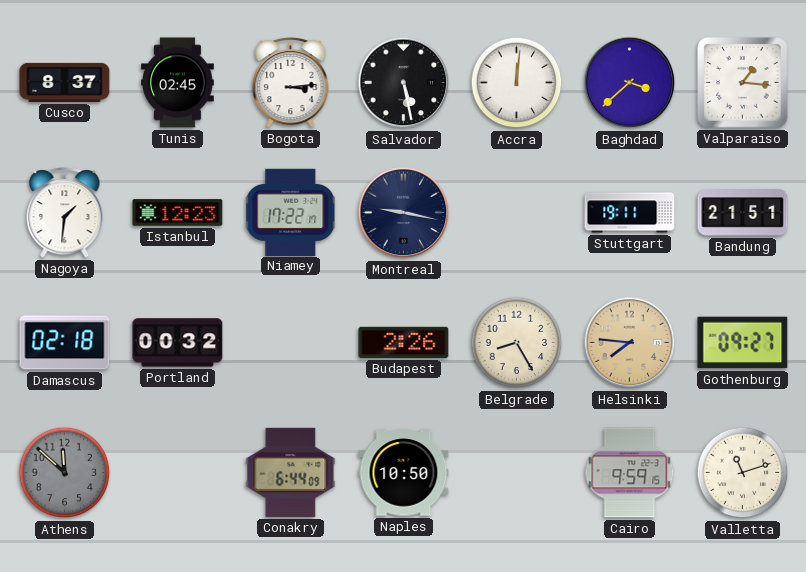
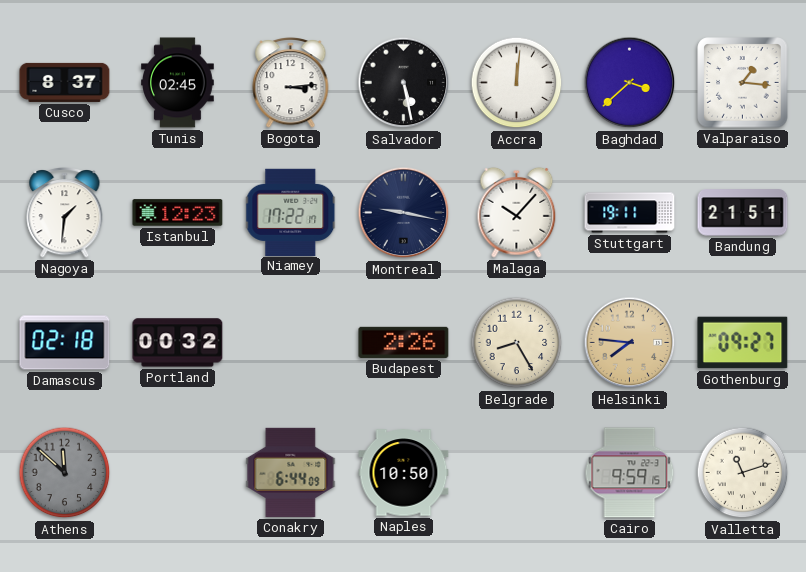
Malaga: none -> 10:07 (517, 212)
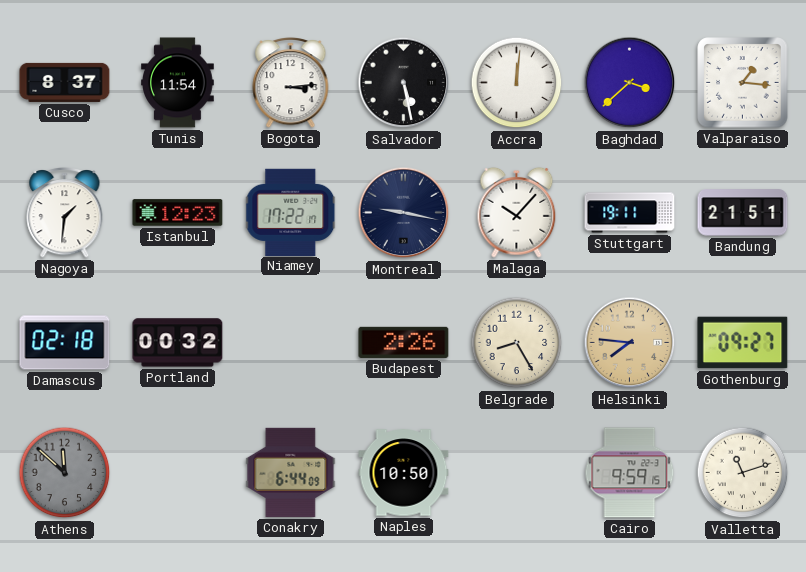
Tunis: 02:45 -> 11:54 (178, 83)
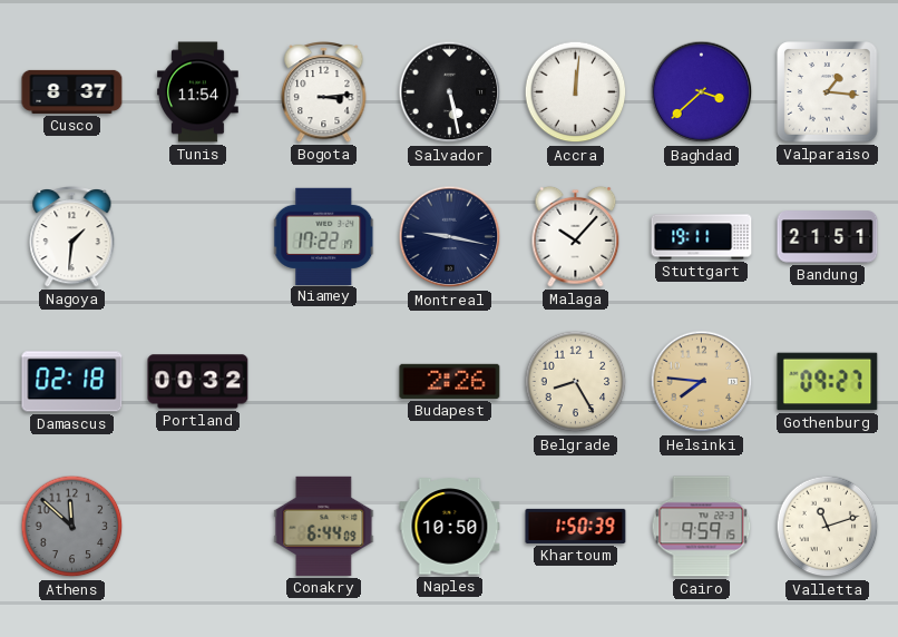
Istanbul: 12:23 -> none (178, 213)
Khartoum: none -> 1:50 (576, 526)
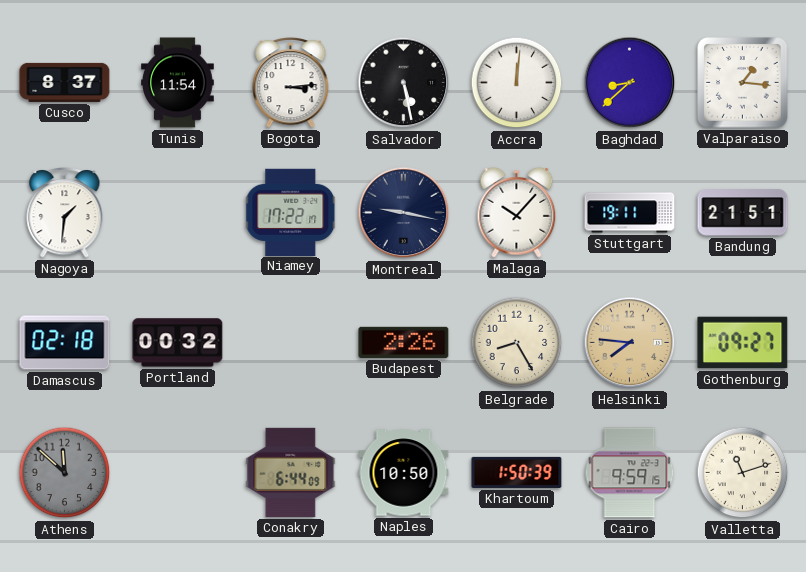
Baghdad: 3:38 -> 8:38 (630, 83)
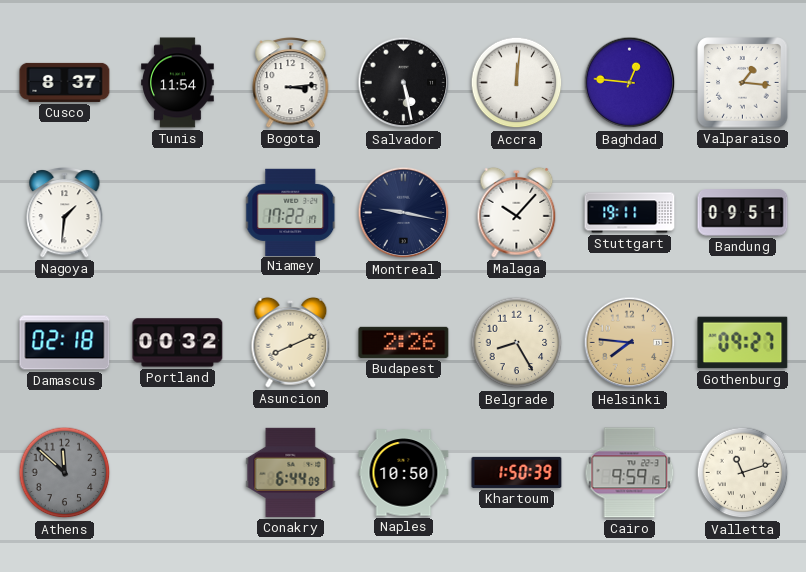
Baghdad: 8:38 -> 12:46 (630, 83)
Bandung: 21:51 -> 09:51 (743, 213)
Asuncion: none -> 8:11 (291, 342)
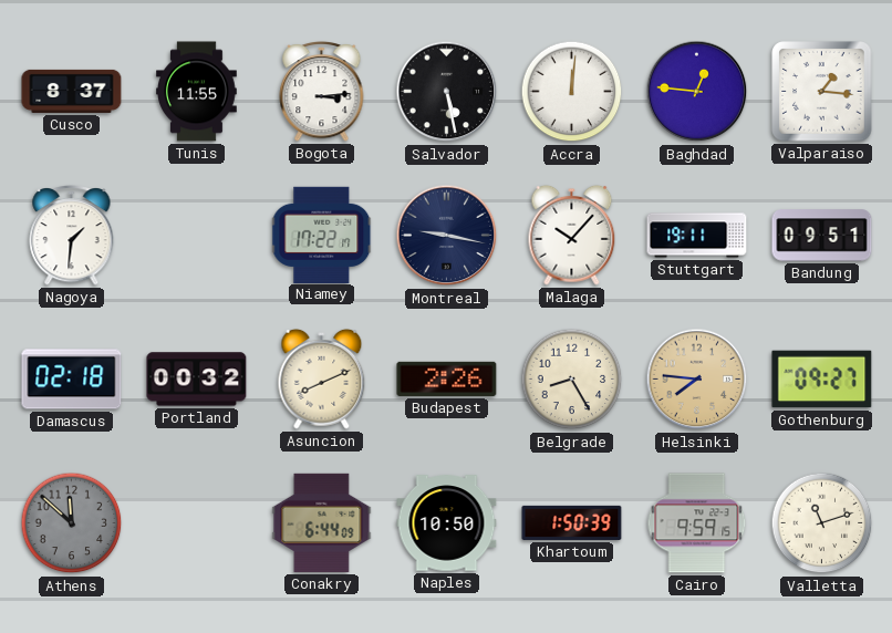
Tunis: 11:54 -> 11:55 (197, 92)
